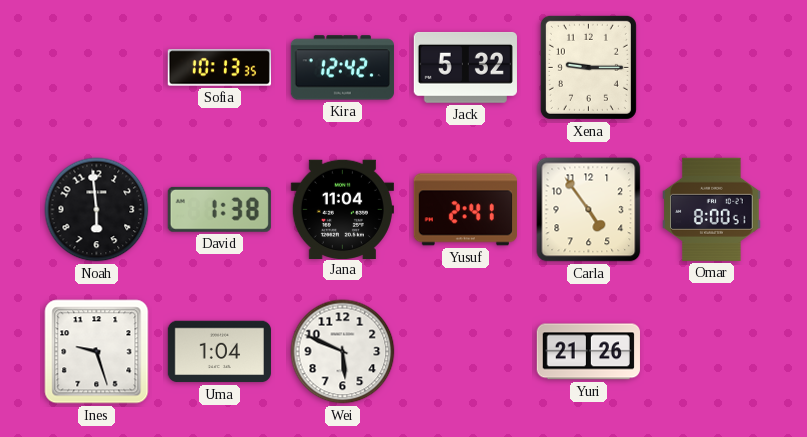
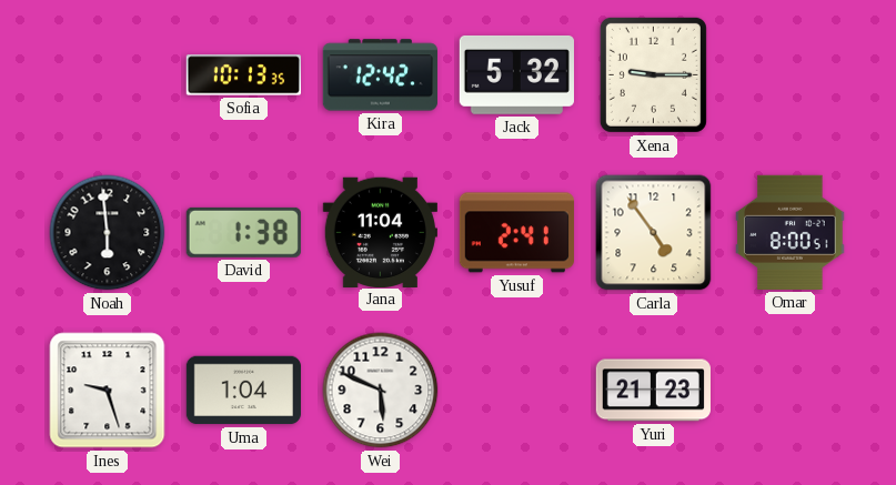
Yuri: 21:26 -> 21:23 (653, 391)
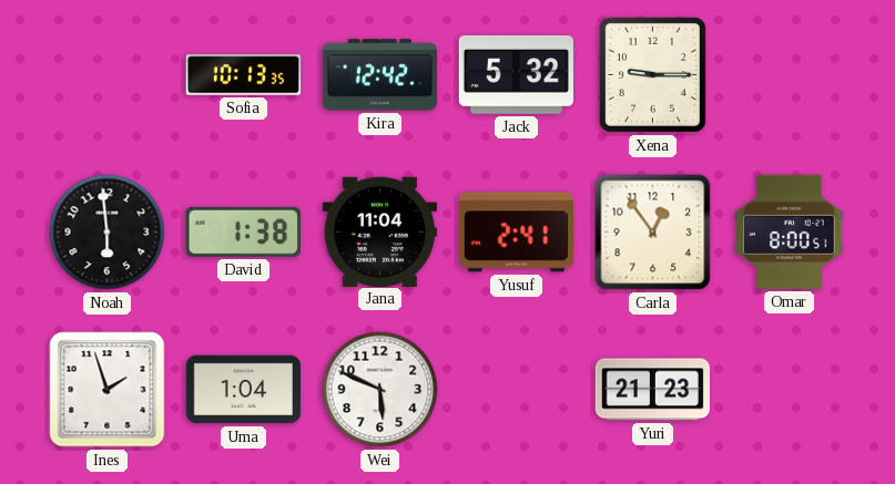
Carla: 4:54 -> 12:54 (653, 233)
Ines: 9:27 -> 1:57 (108, 390)
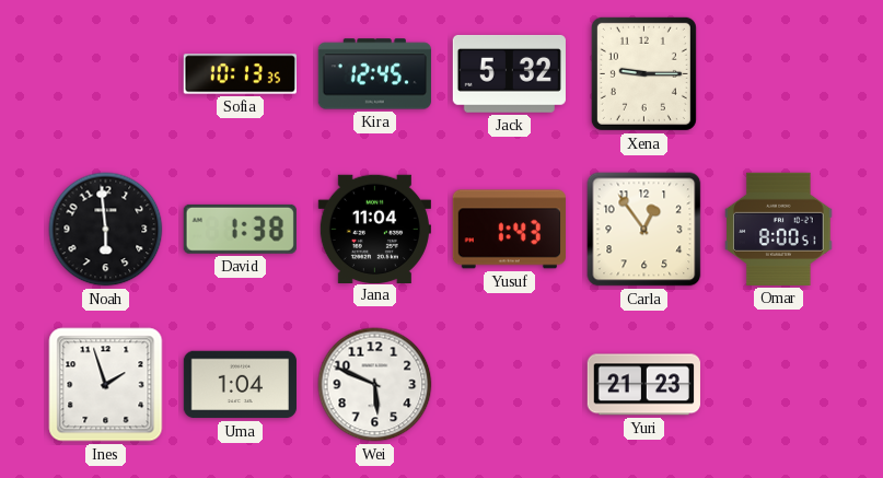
Kira: 12:42 -> 12:45 (374, 74)
Yusuf: 2:41 -> 1:43 (509, 230)
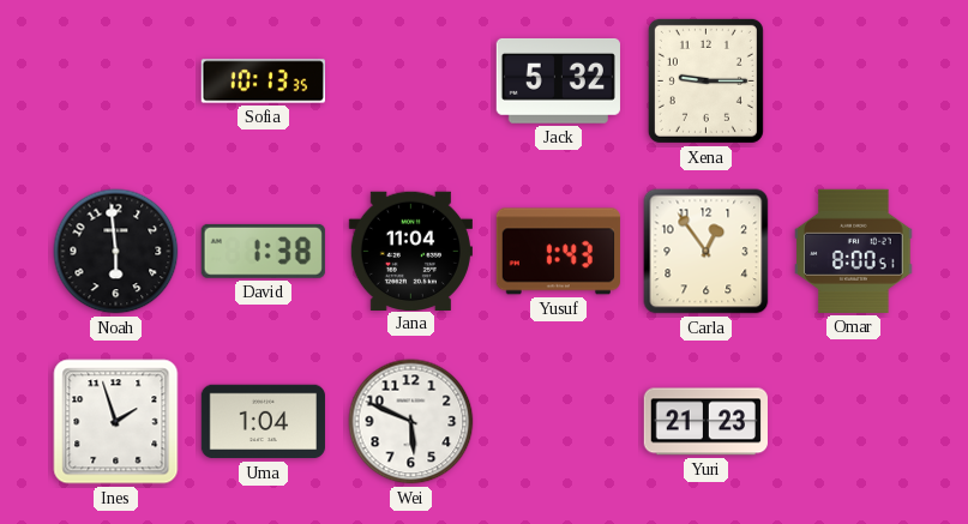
Kira: 12:45 -> none (374, 74)
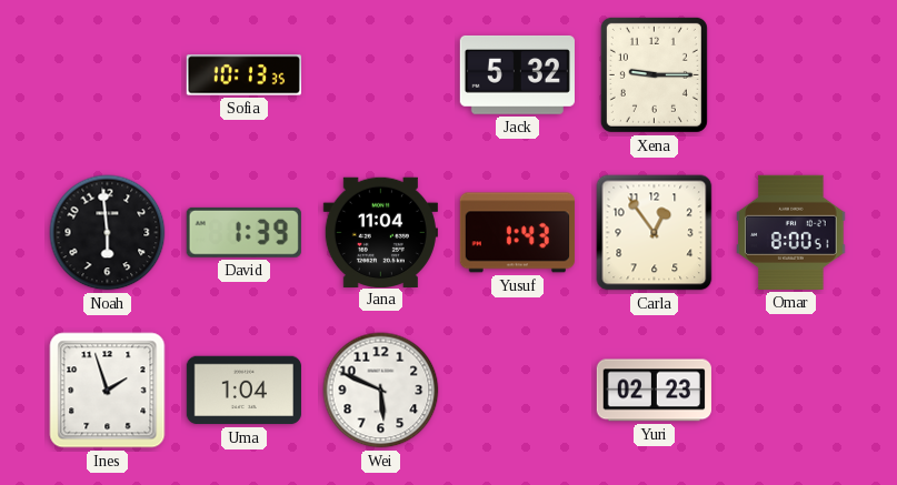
David: 1:38 -> 1:39 (243, 232)
Yuri: 21:23 -> 02:23 (654, 391)
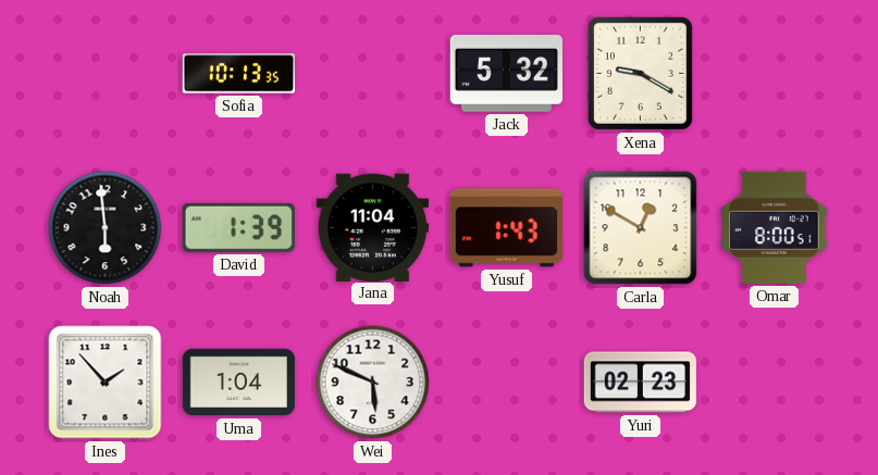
Xena: 9:15 -> 9:20 (640, 73)
Carla: 12:54 -> 12:50 (641, 228)
Ines: 1:57 -> 1:53 (106, 383)
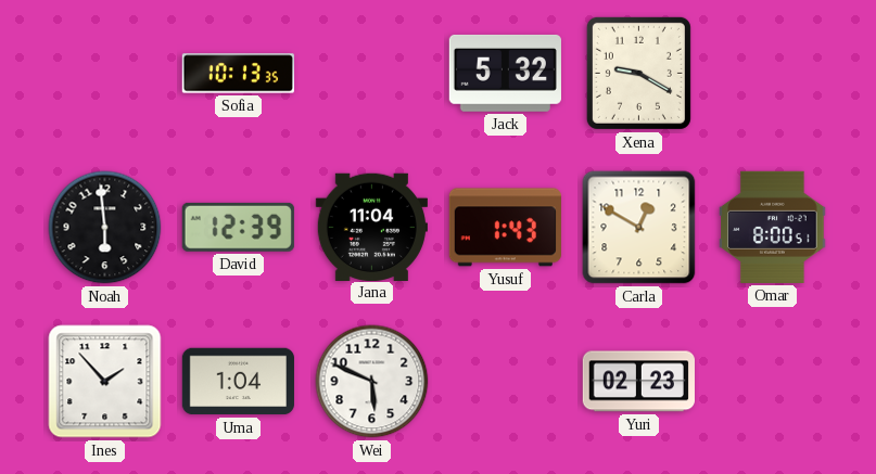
David: 1:39 -> 12:39 (238, 227)
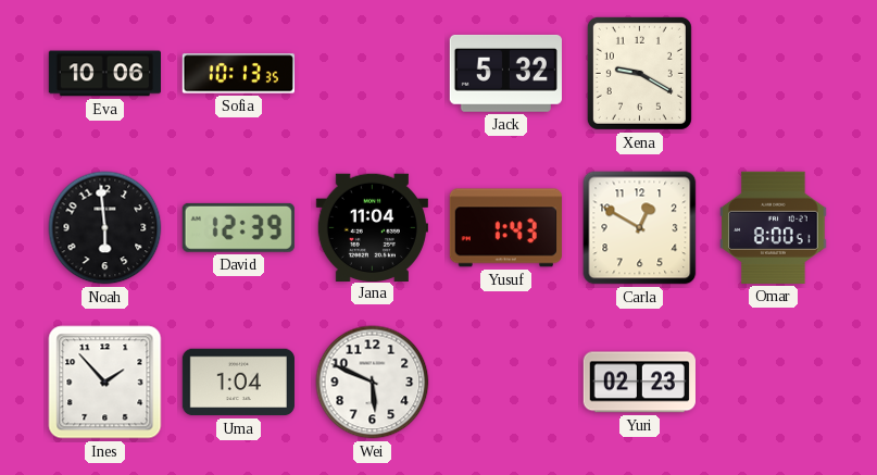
Eva: none -> 10:06 (104, 74)
